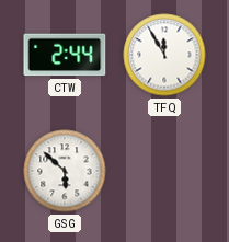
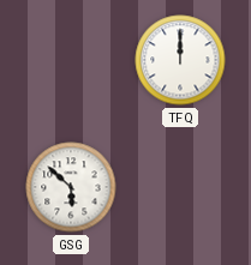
CTW: 2:44 -> none (65, 55)
TFQ: 11:55 -> 12:00 (180, 60)
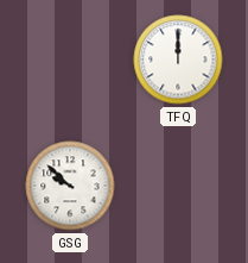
GSG: 5:52 -> 9:52 (70, 186)
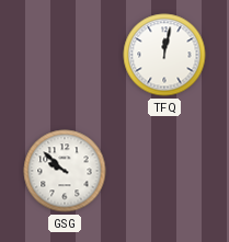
TFQ: 12:00 -> 12:02 (164, 55)
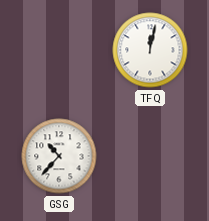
GSG: 9:52 -> 10:37 (59, 156)
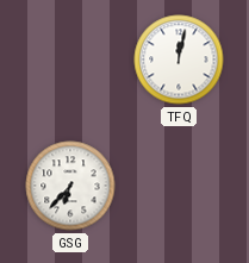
GSG: 10:37 -> 6:37 (70, 186)
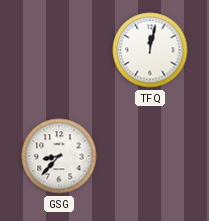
GSG: 6:37 -> 8:37 (59, 156)
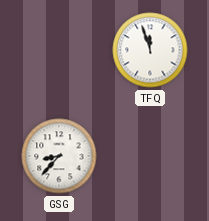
TFQ: 12:02 -> 11:57 (150, 50)
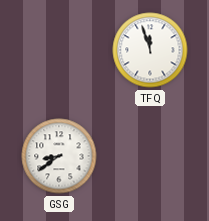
GSG: 8:37 -> 8:39 (59, 156)
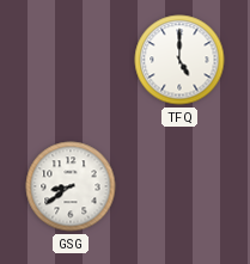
TFQ: 11:57 -> 5:00 (179, 60)
